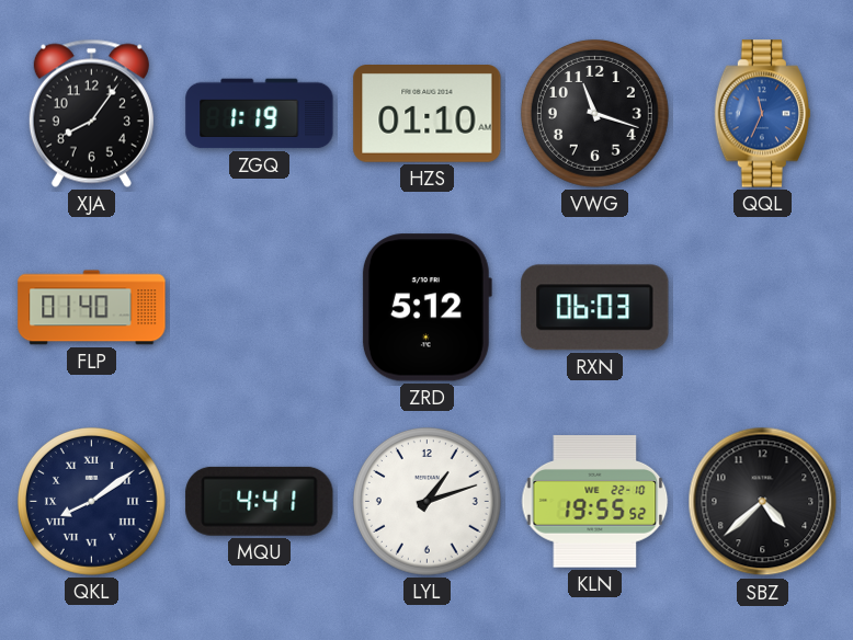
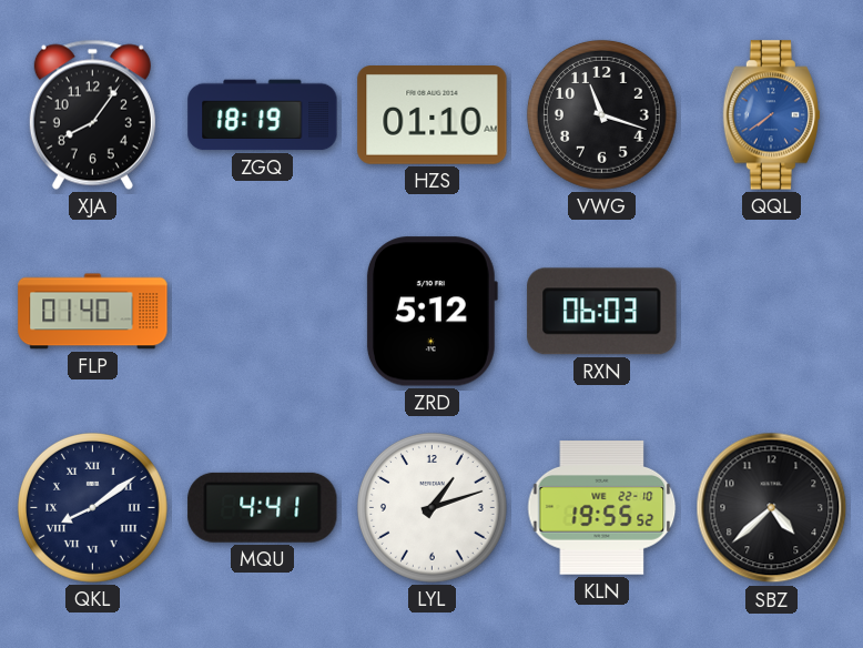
ZGQ: 1:19 -> 18:19 (263, 115)
QQL: 11:34 -> 7:39 (771, 115)
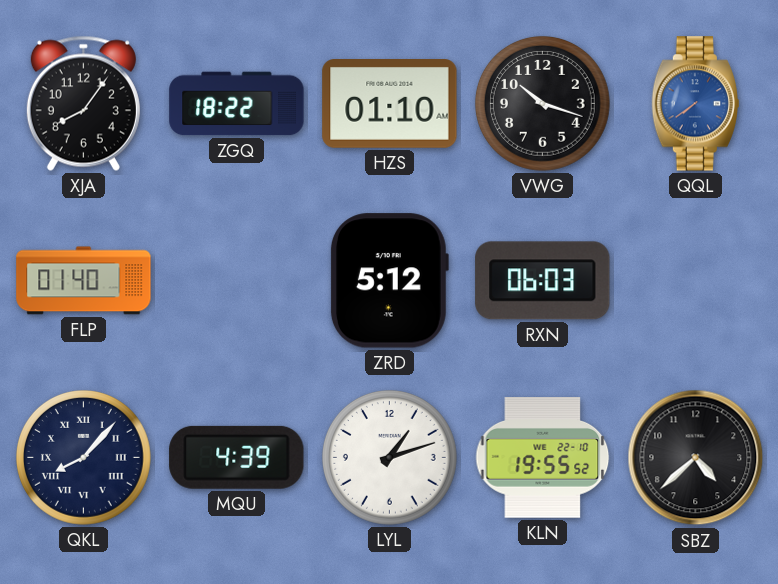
ZGQ: 18:19 -> 18:22 (237, 104)
VWG: 11:18 -> 10:18 (542, 103)
QKL: 8:09 -> 8:07 (83, 457)
MQU: 4:41 -> 4:39 (237, 457)
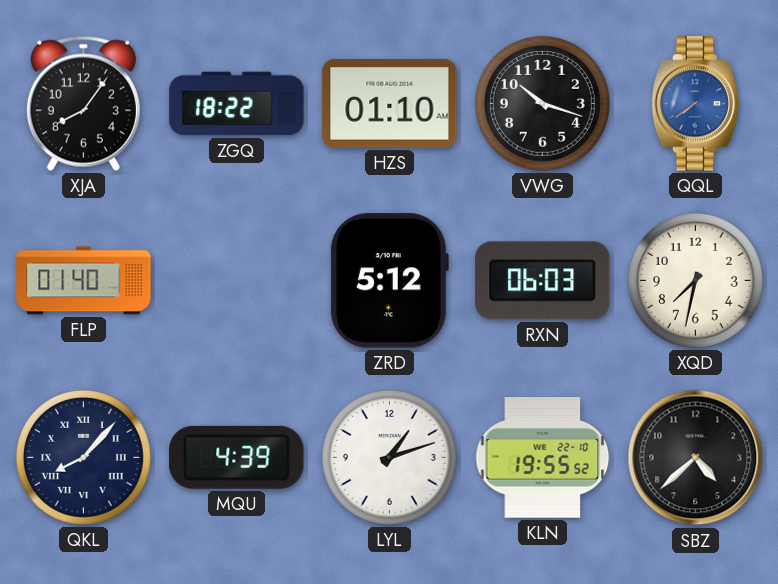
XQD: none -> 7:32 (695, 280)
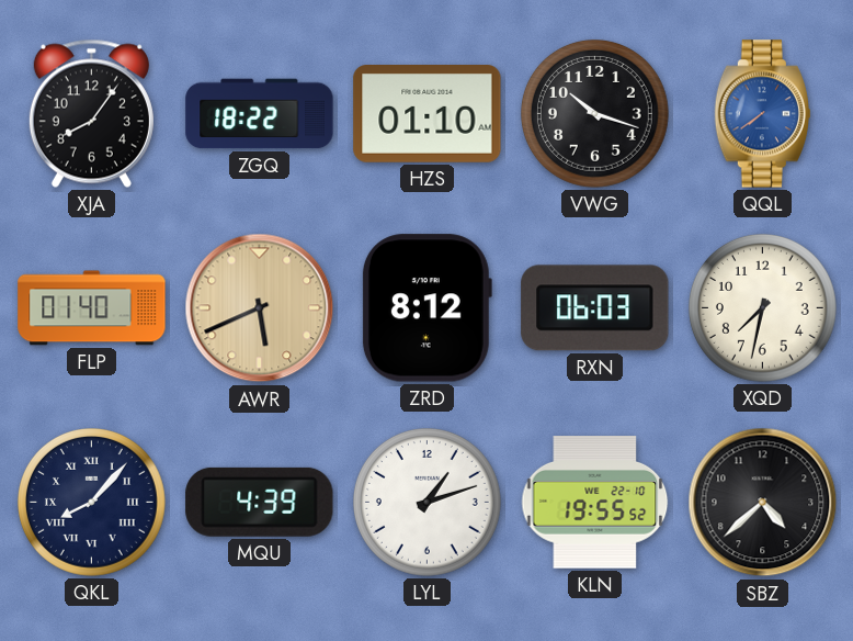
AWR: none -> 5:41 (260, 308)
ZRD: 5:12 -> 8:12 (426, 308)
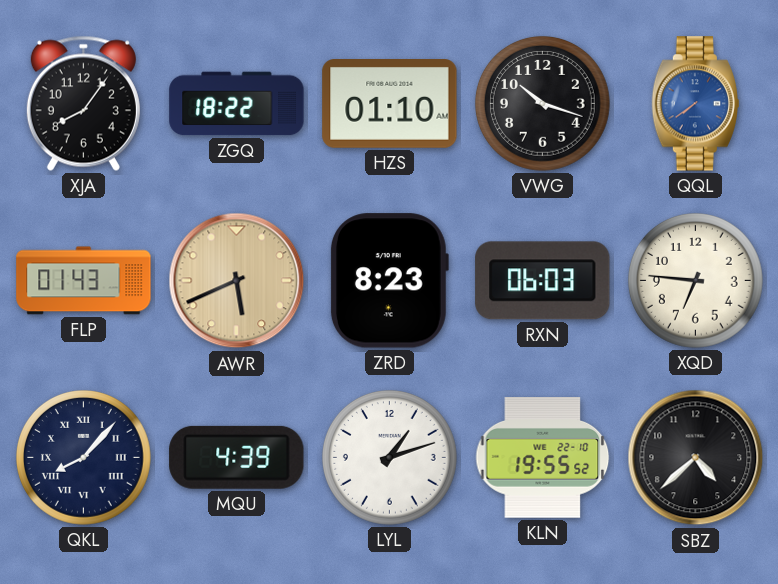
FLP: 01:40 -> 01:43 (84, 281)
ZRD: 8:12 -> 8:23 (389, 281)
XQD: 7:32 -> 6:46 (695, 280)
